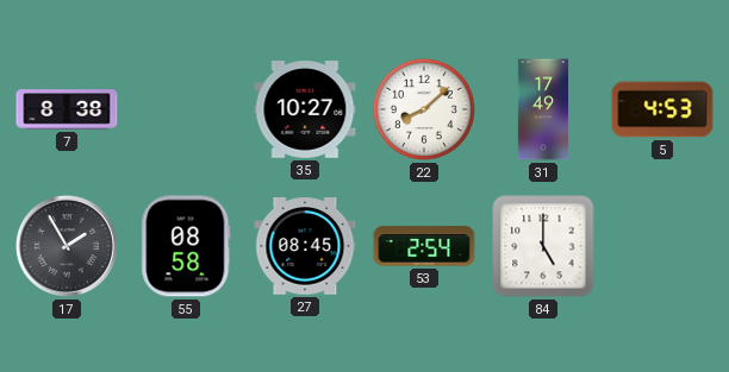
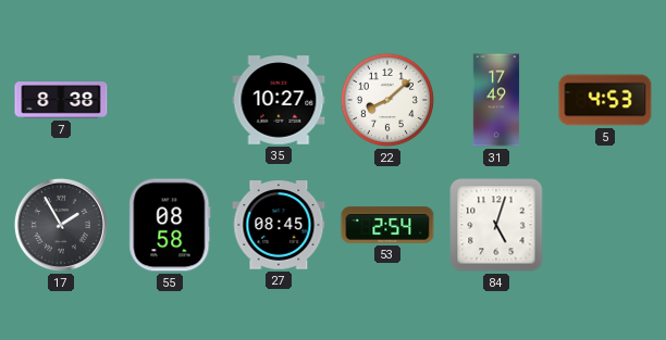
84: 5:00 -> 5:03 (496, 225)
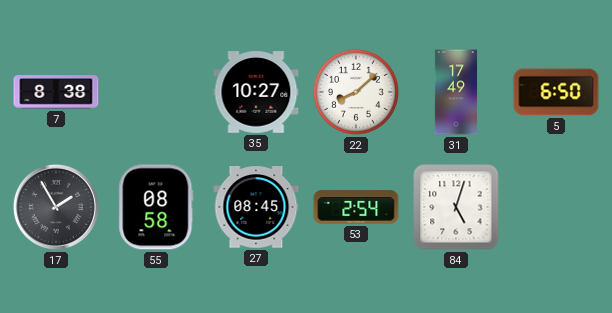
5: 4:53 -> 6:50 (556, 92)
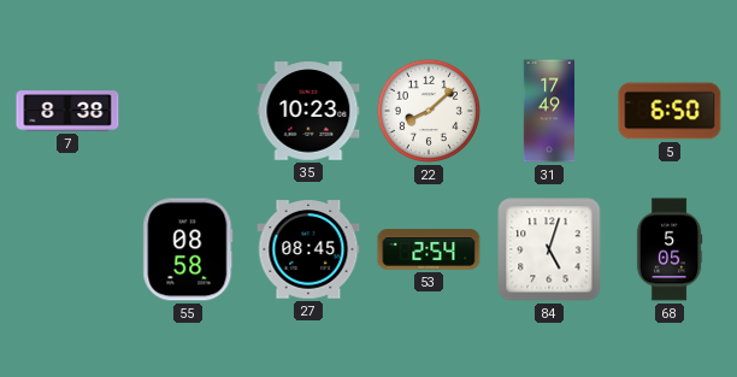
35: 10:27 -> 10:23 (308, 111)
17: 1:55 -> none (56, 207)
68: none -> 5:05 (670, 249)
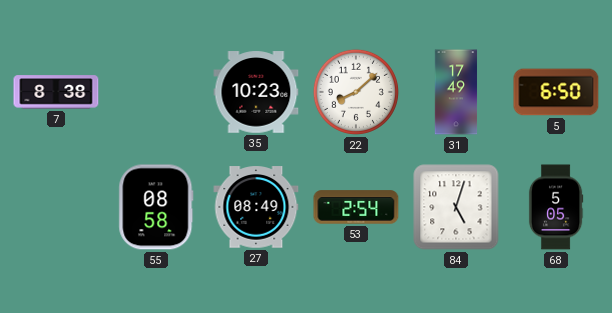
27: 08:45 -> 08:49 (256, 207)
